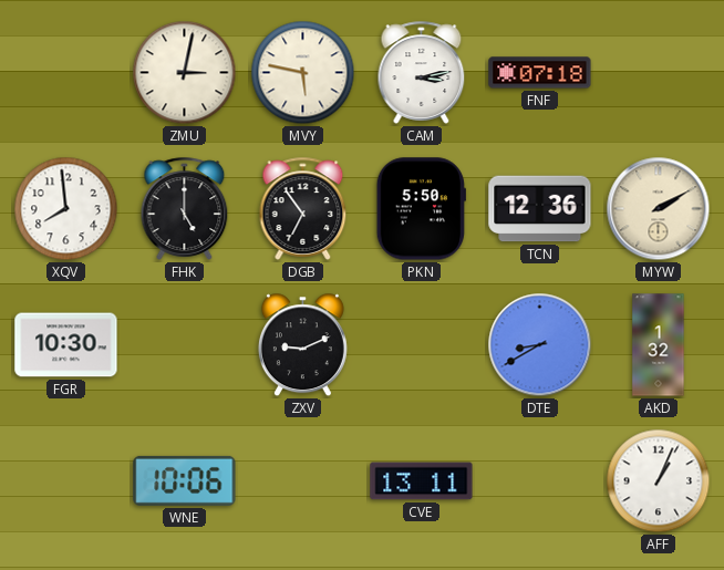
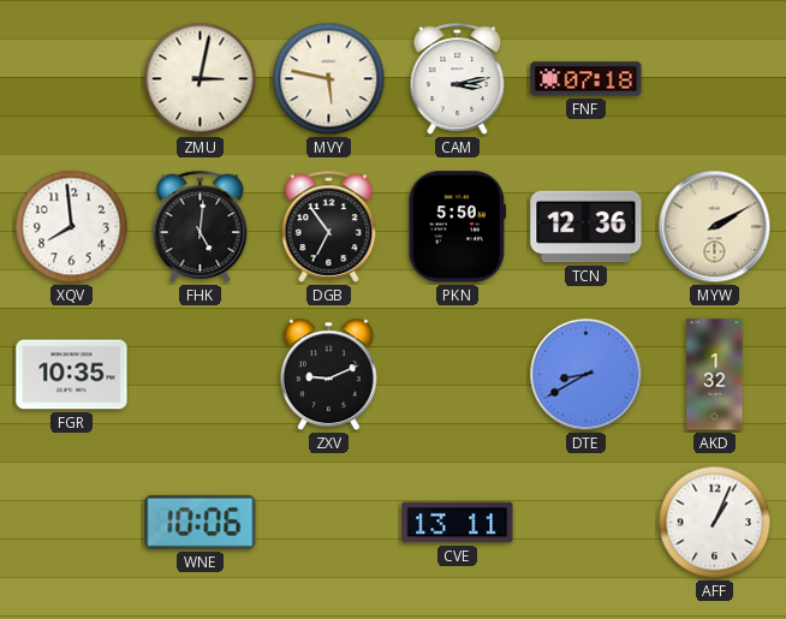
FHK: 5:00 -> 5:01 (201, 226)
FGR: 10:30 -> 10:35 (72, 375)
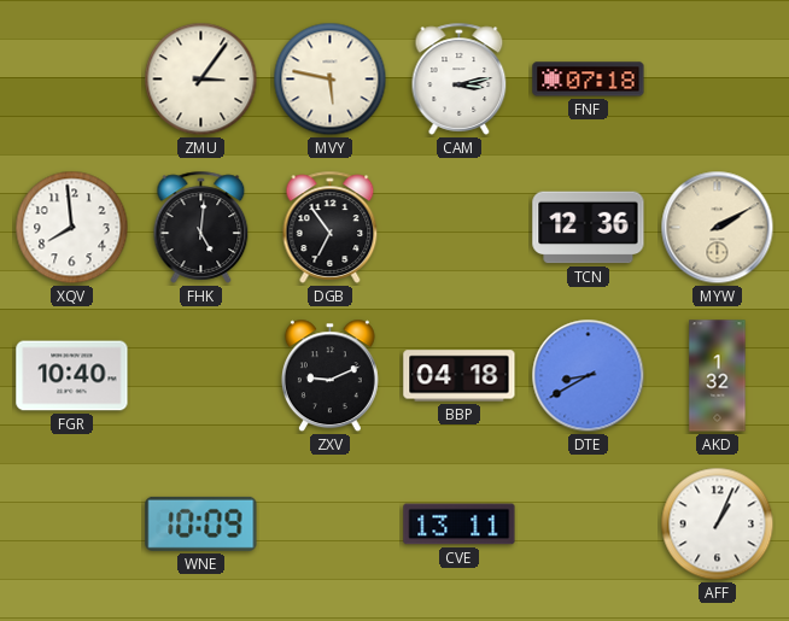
ZMU: 3:02 -> 3:06 (201, 80)
PKN: 5:50 -> none (457, 227)
FGR: 10:35 -> 10:40 (72, 376)
BBP: none -> 04:18 (460, 376)
WNE: 10:06 -> 10:09 (201, 523)
